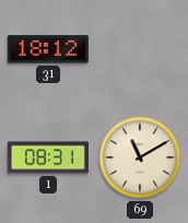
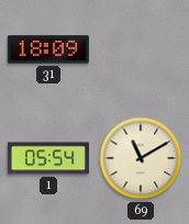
31: 18:12 -> 18:09 (48, 49)
1: 08:31 -> 05:54 (48, 158)
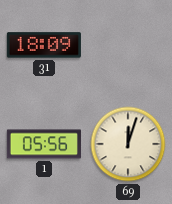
1: 05:54 -> 05:56 (44, 144)
69: 11:10 -> 12:03 (128, 144)
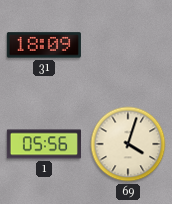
69: 12:03 -> 4:03 (128, 144)
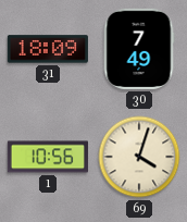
30: none -> 7:49 (139, 49)
1: 05:56 -> 10:56 (48, 157)
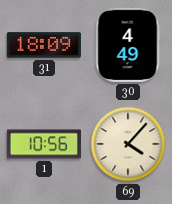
30: 7:49 -> 4:49 (128, 45)
69: 4:03 -> 4:07 (128, 144)
